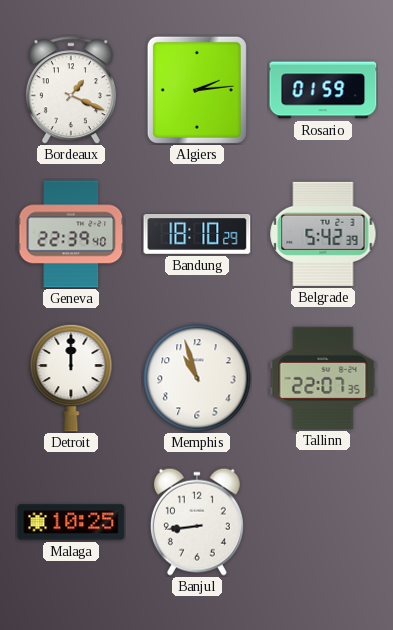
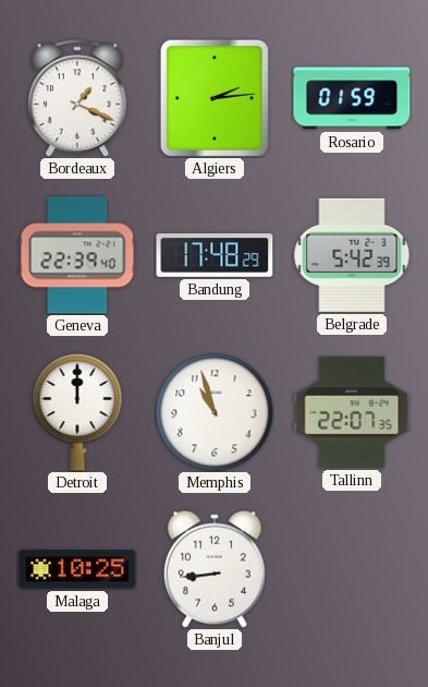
Bandung: 18:10 -> 17:48 (215, 256)
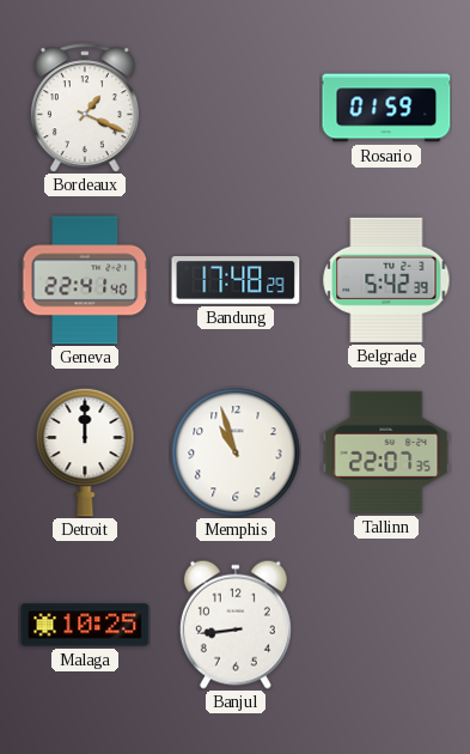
Algiers: 2:14 -> none (215, 98)
Geneva: 22:39 -> 22:41 (85, 280)
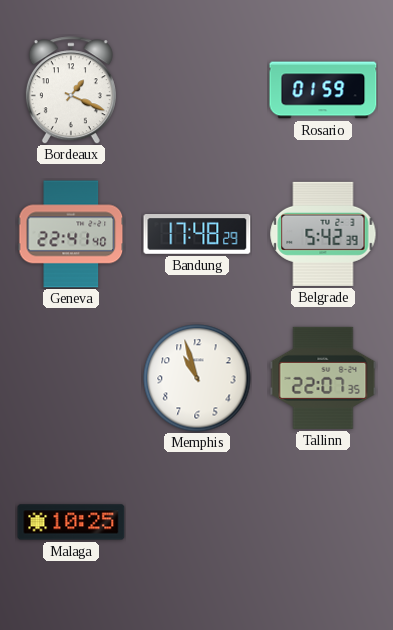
Detroit: 12:00 -> none (85, 452)
Banjul: 8:44 -> none (236, 625)
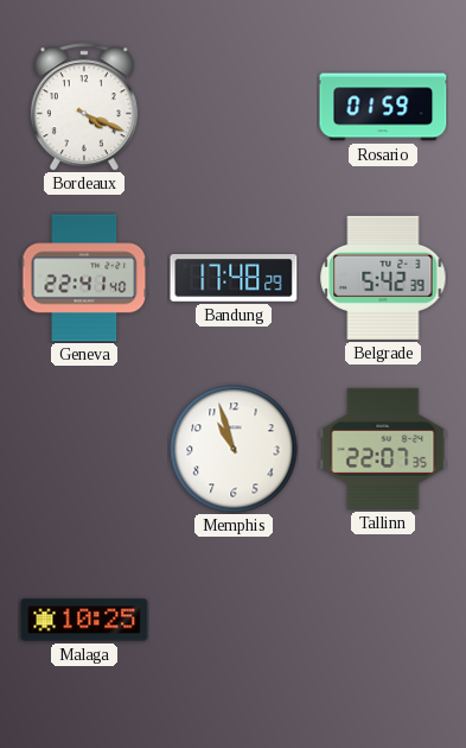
Bordeaux: 1:19 -> 4:19 (84, 107)
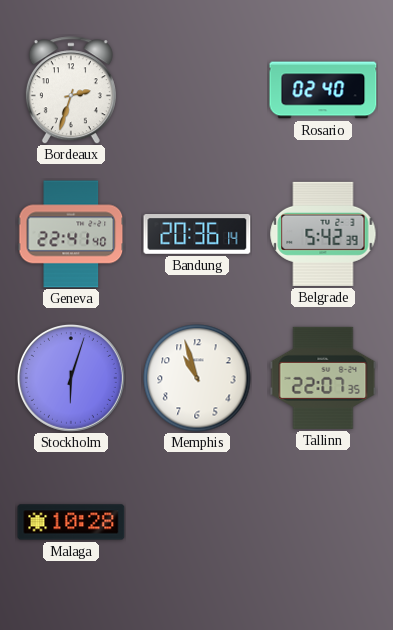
Bordeaux: 4:19 -> 2:33 (71, 90)
Rosario: 01:59 -> 02:40 (323, 90)
Bandung: 17:48 -> 20:36 (197, 235)
Stockholm: none -> 6:03 (71, 378)
Malaga: 10:25 -> 10:28 (71, 522)
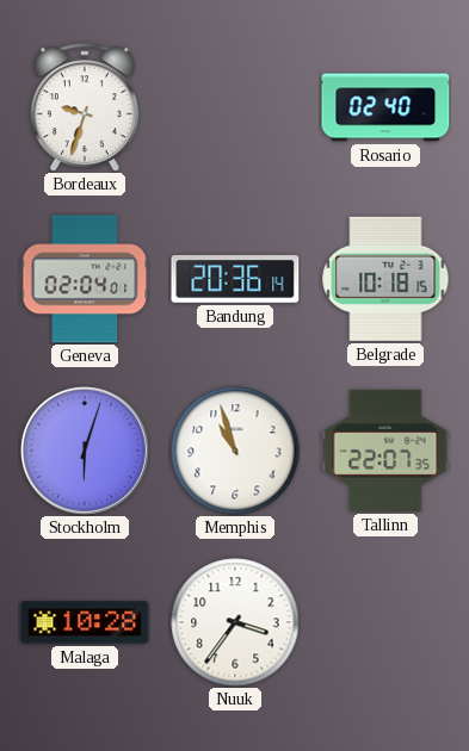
Bordeaux: 2:33 -> 9:33 (85, 107)
Geneva: 22:41 -> 02:04 (85, 279)
Belgrade: 5:42 -> 10:18 (385, 279)
Nuuk: none -> 3:36 (235, 622)
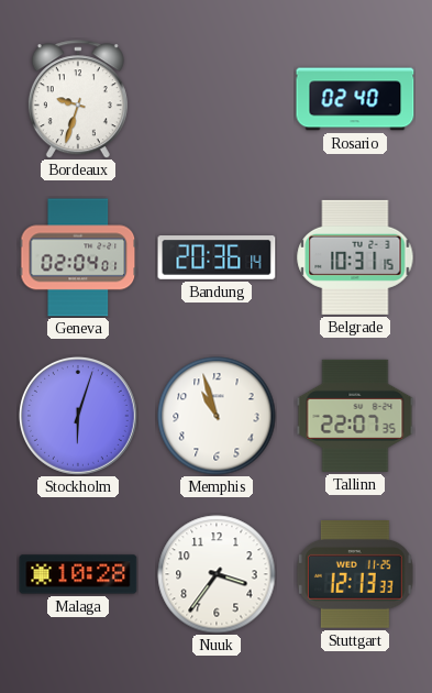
Belgrade: 10:18 -> 10:31 (355, 257)
Stuttgart: none -> 12:13 (355, 575)
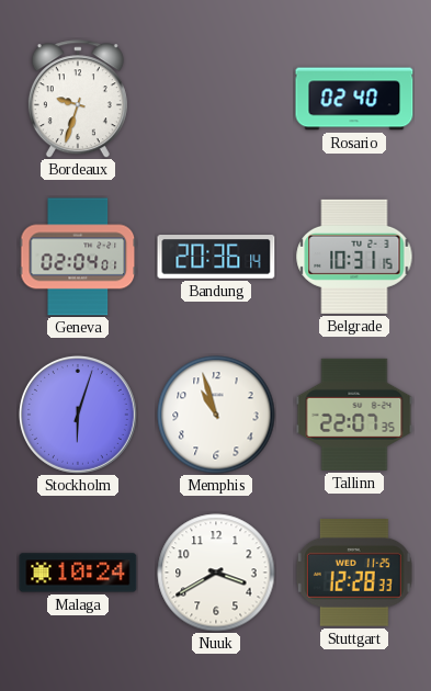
Malaga: 10:28 -> 10:24 (78, 573)
Nuuk: 3:36 -> 3:40 (216, 573)
Stuttgart: 12:13 -> 12:28 (354, 574)
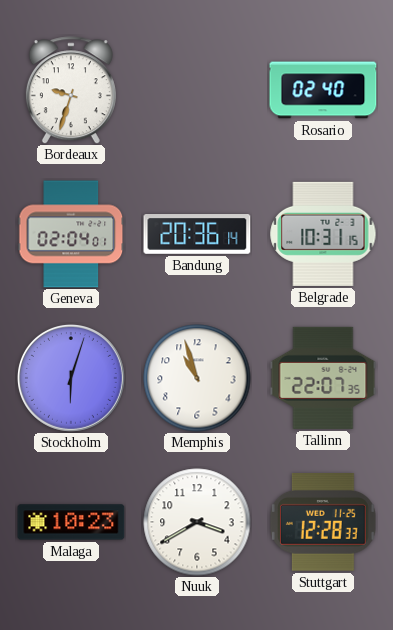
Malaga: 10:24 -> 10:23 (71, 522)
